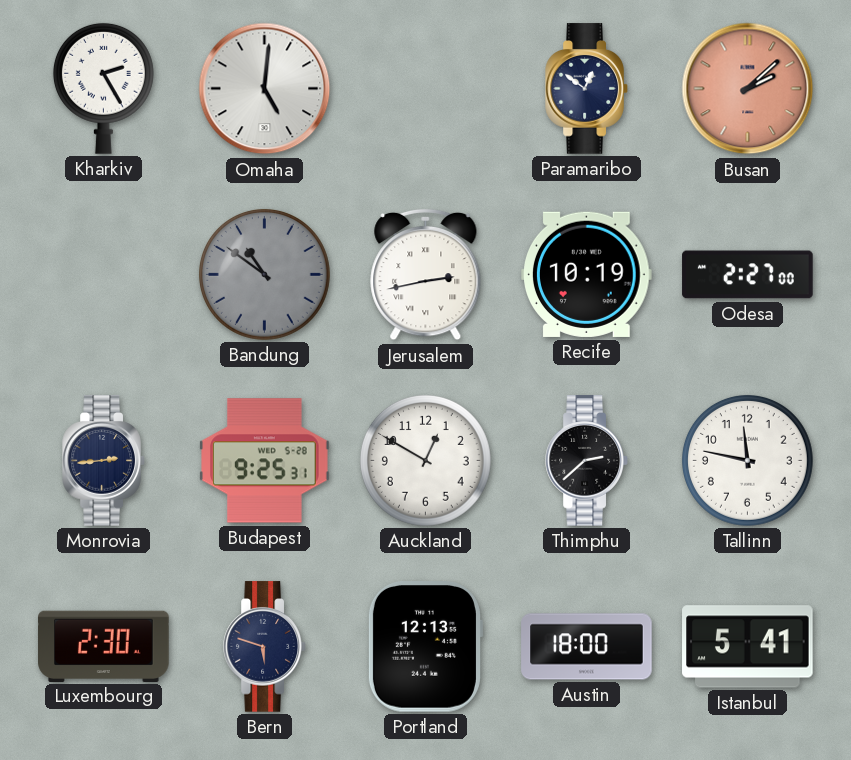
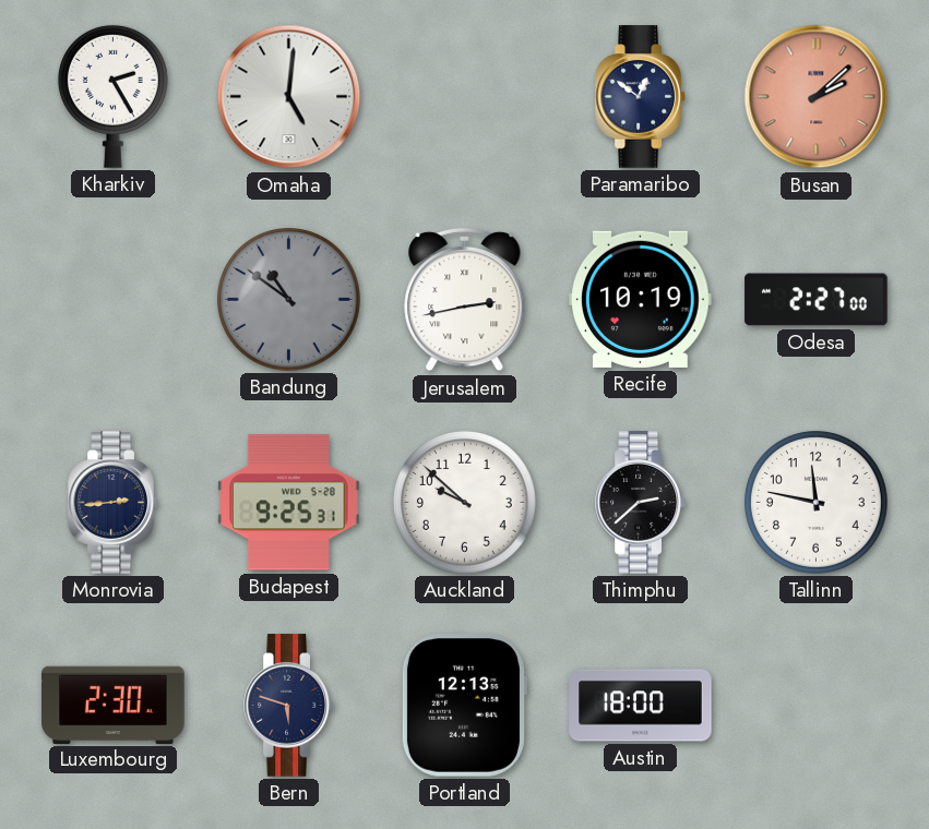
Auckland: 12:50 -> 9:52 (464, 502)
Istanbul: 5:41 -> none (748, 647)
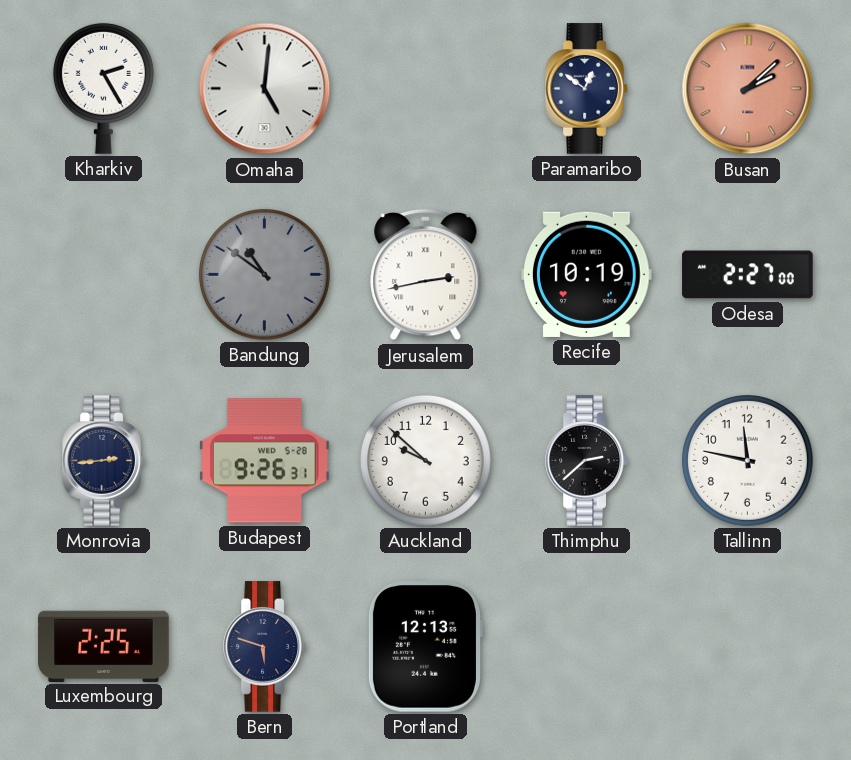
Budapest: 9:25 -> 9:26 (265, 461)
Luxembourg: 2:30 -> 2:25 (104, 646)
Austin: 18:00 -> none (641, 706)
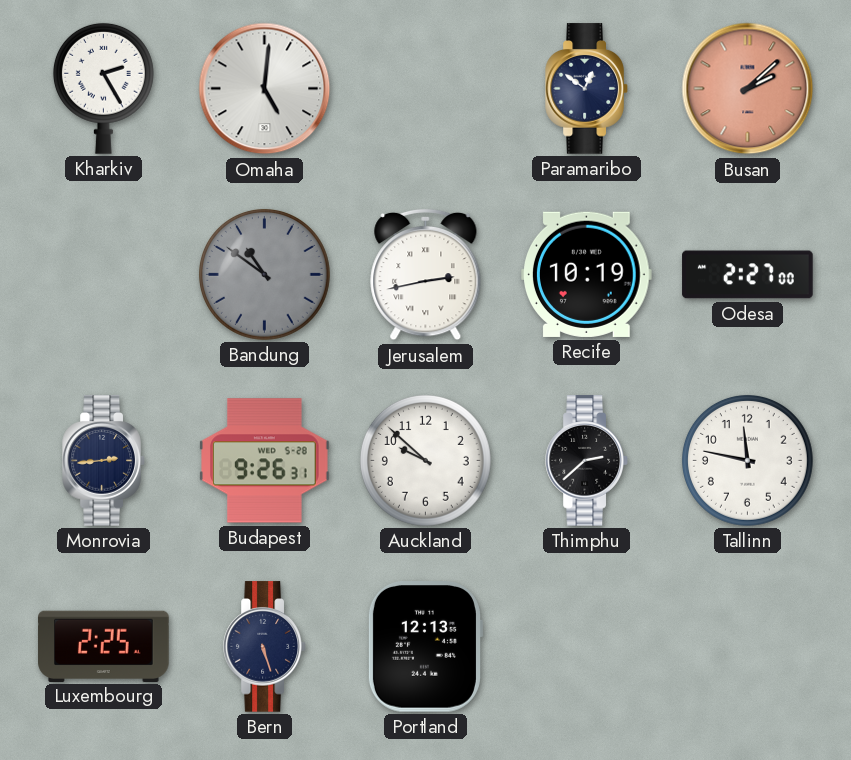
Bern: 5:48 -> 5:27 (265, 647)
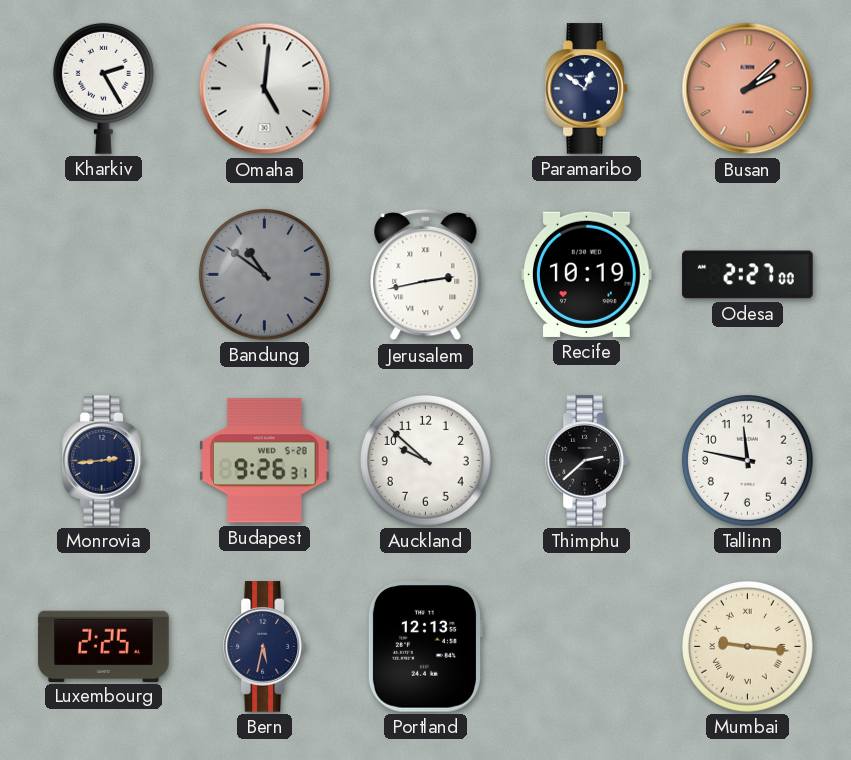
Bern: 5:27 -> 5:32 (265, 647)
Mumbai: none -> 9:16 (747, 646)
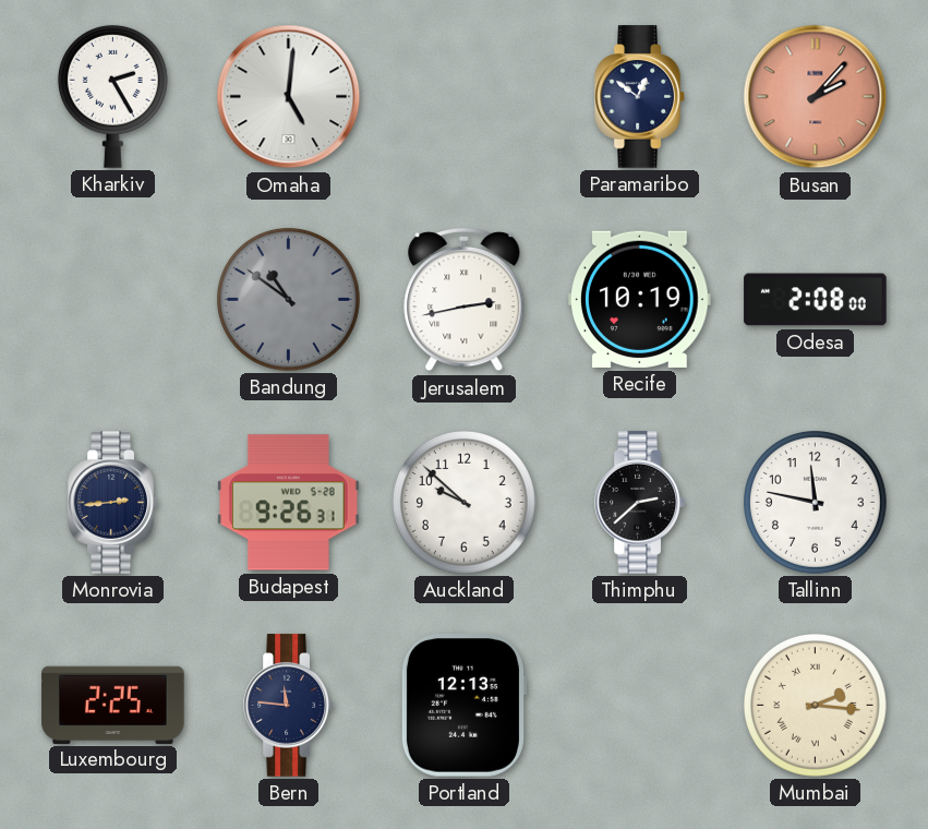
Busan: 2:08 -> 2:07 (816, 97)
Odesa: 2:27 -> 2:08 (816, 300)
Bern: 5:32 -> 11:46 (289, 706)
Mumbai: 9:16 -> 2:16 (815, 705)
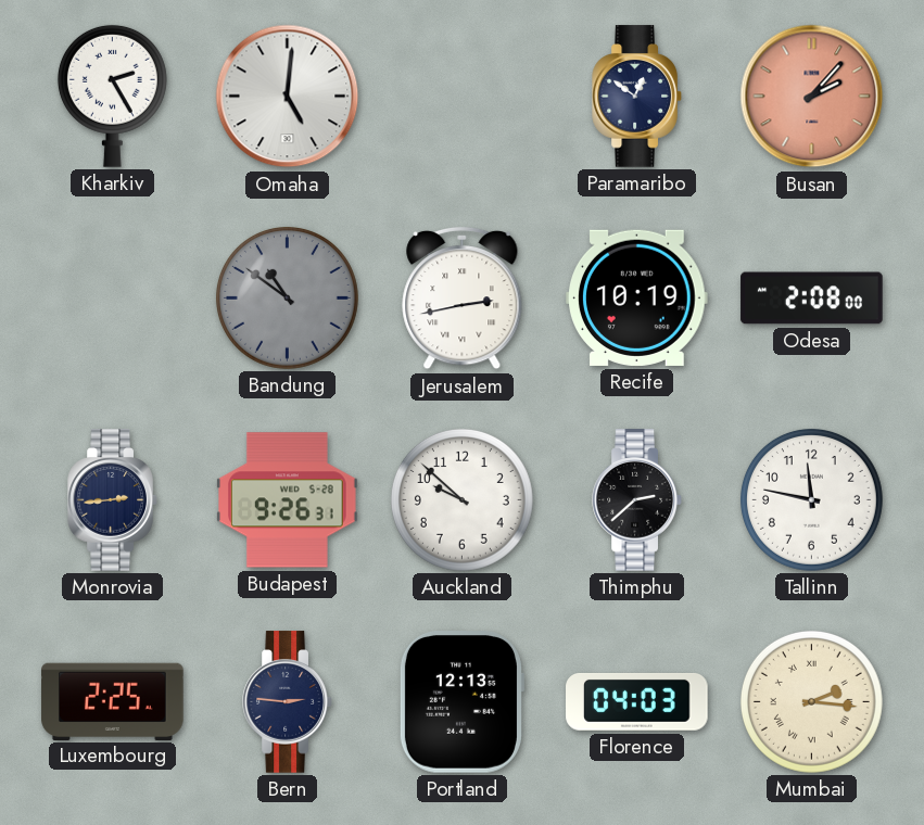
Bern: 11:46 -> 2:46 (288, 702)
Florence: none -> 04:03 (637, 701)
